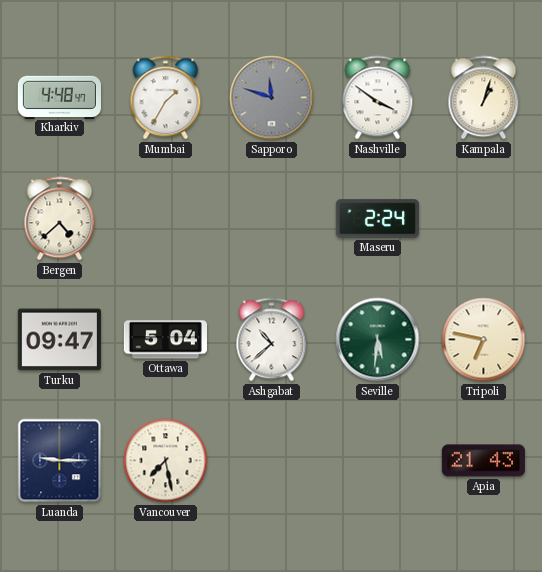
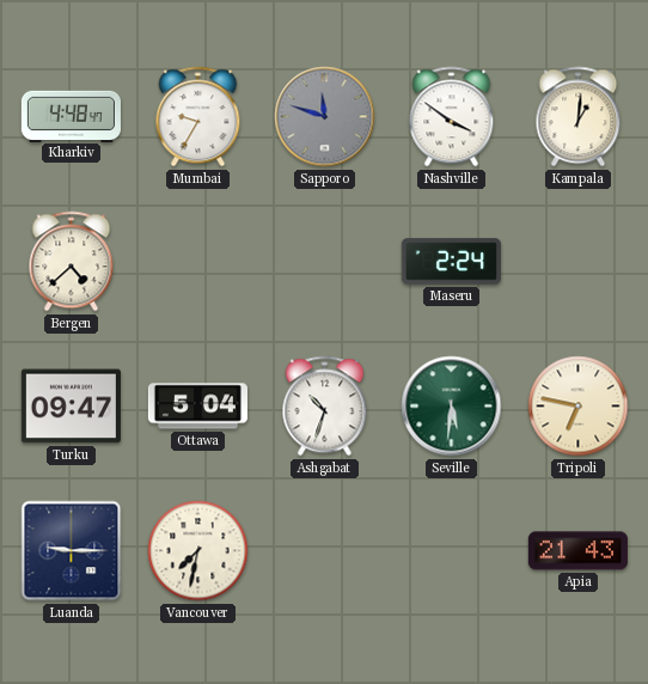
Mumbai: 1:35 -> 9:35 (198, 117)
Kampala: 1:03 -> 1:01 (579, 117)
Ashgabat: 10:38 -> 10:33 (325, 407)
Vancouver: 7:28 -> 7:32 (198, 551)
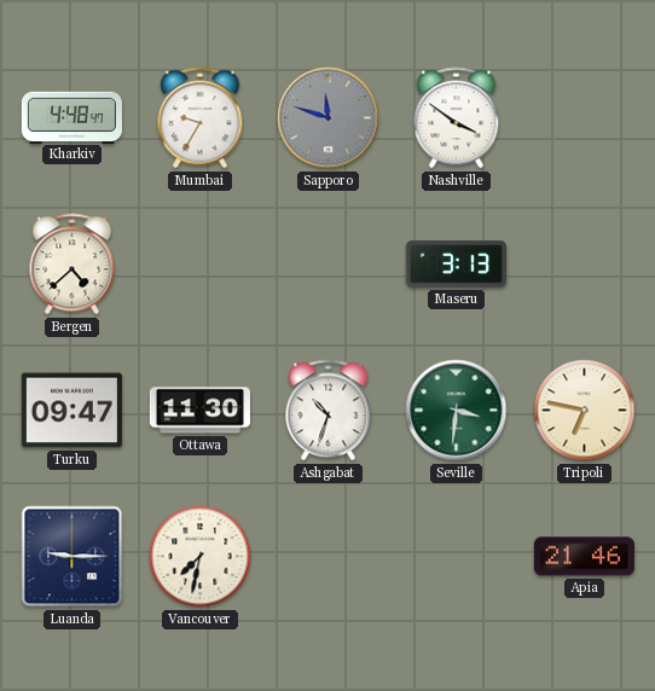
Kampala: 1:01 -> none (579, 117)
Maseru: 2:24 -> 3:13 (456, 265)
Ottawa: 5:04 -> 11:30 (199, 411)
Seville: 5:31 -> 3:31 (457, 411)
Apia: 21:43 -> 21:46 (584, 557)
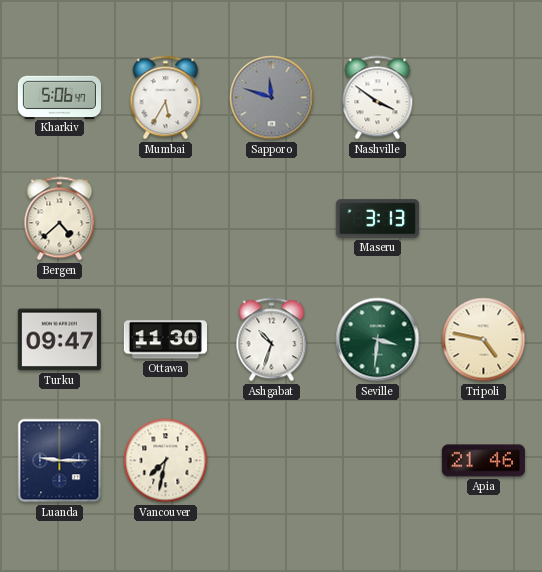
Kharkiv: 4:48 -> 5:06 (59, 97)
Mumbai: 9:35 -> 5:35 (166, 98)
Tripoli: 6:47 -> 4:47 (484, 340)
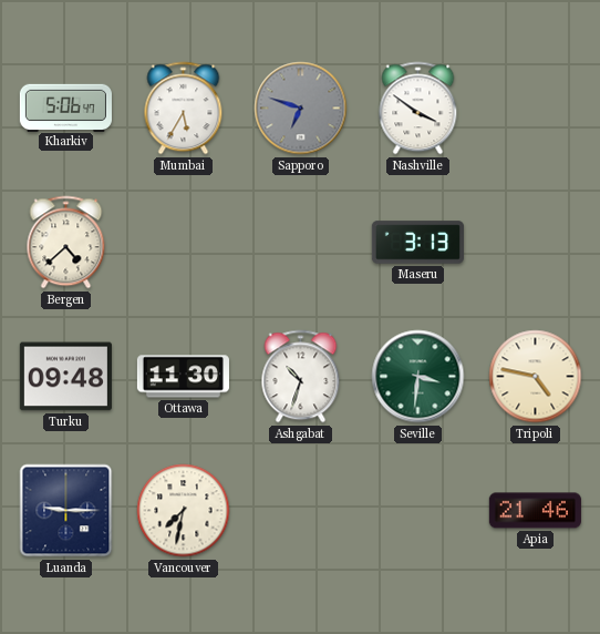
Sapporo: 11:48 -> 6:48 (301, 109)
Turku: 09:47 -> 09:48 (65, 377)
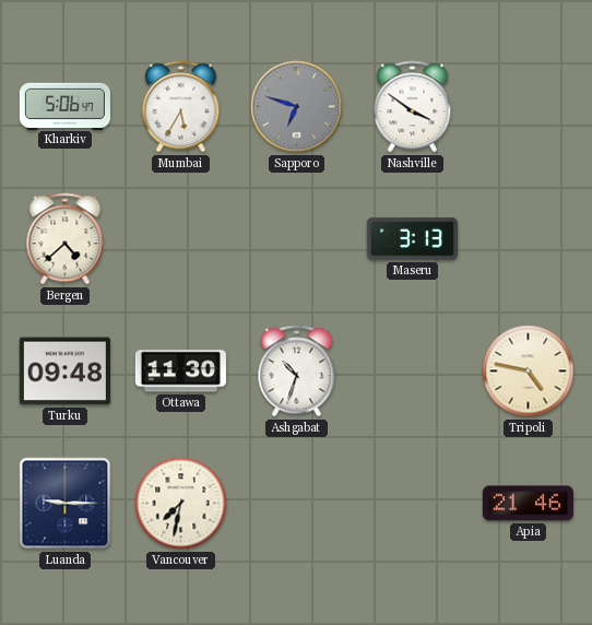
Seville: 3:31 -> none (418, 377)
